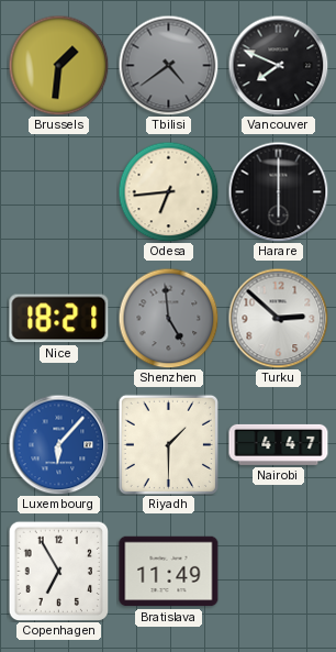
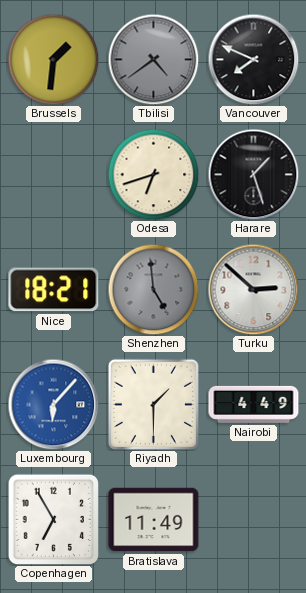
Odesa: 6:44 -> 6:42 (153, 174)
Harare: 6:00 -> 1:27 (253, 174)
Nairobi: 4:47 -> 4:49 (254, 404)
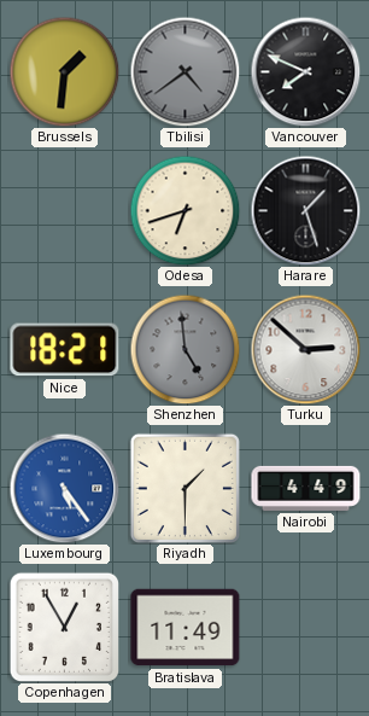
Luxembourg: 6:07 -> 5:24 (64, 488)
Copenhagen: 6:55 -> 12:55 (64, 627)
